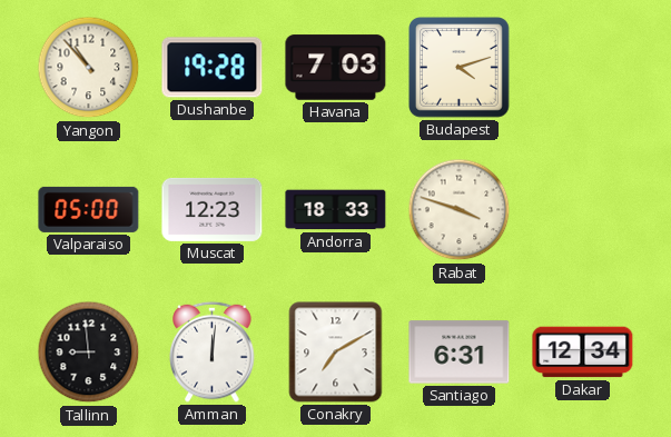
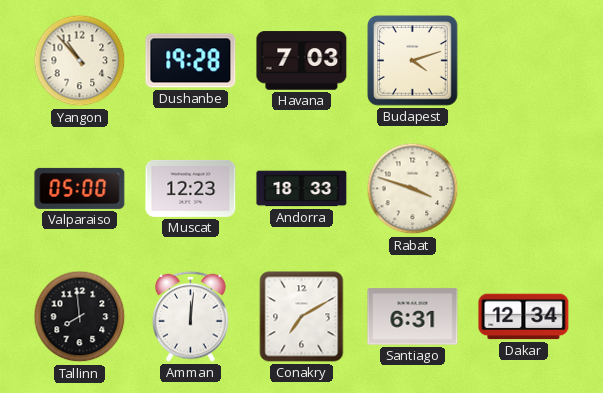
Tallinn: 8:59 -> 7:59 (80, 317)
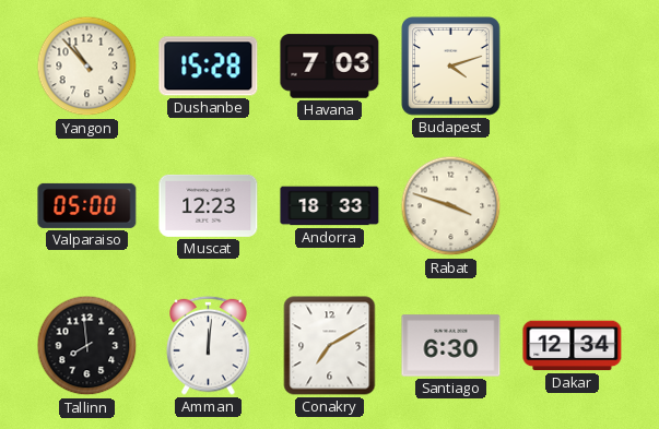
Dushanbe: 19:28 -> 15:28 (209, 67)
Santiago: 6:31 -> 6:30 (451, 346)
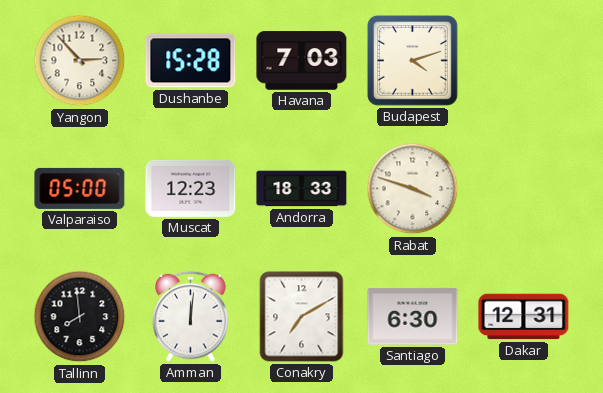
Yangon: 10:53 -> 2:53 (80, 61)
Dakar: 12:34 -> 12:31 (524, 317)
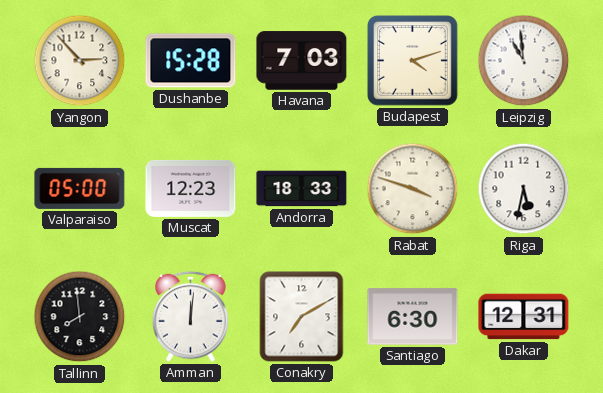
Leipzig: none -> 10:59 (524, 61)
Riga: none -> 5:32 (524, 189)
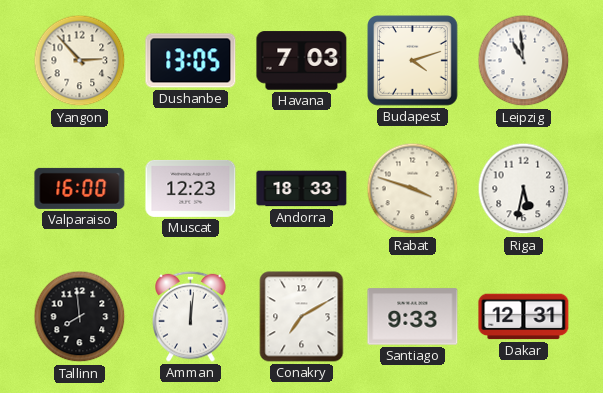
Dushanbe: 15:28 -> 13:05 (191, 61)
Valparaiso: 05:00 -> 16:00 (80, 188)
Santiago: 6:30 -> 9:33 (413, 317)
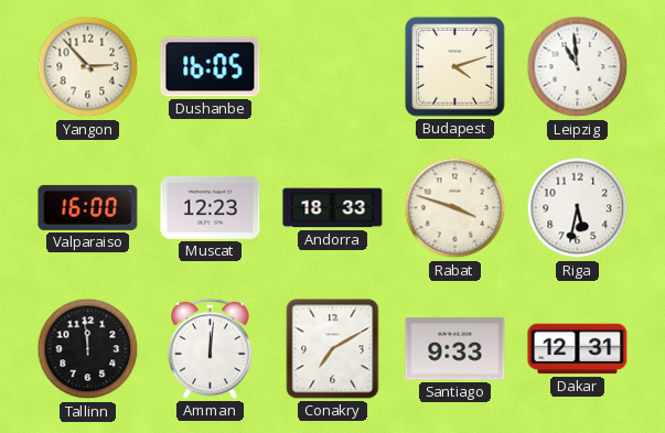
Dushanbe: 13:05 -> 16:05 (211, 67)
Havana: 7:03 -> none (302, 61)
Tallinn: 7:59 -> 11:59 (88, 349)
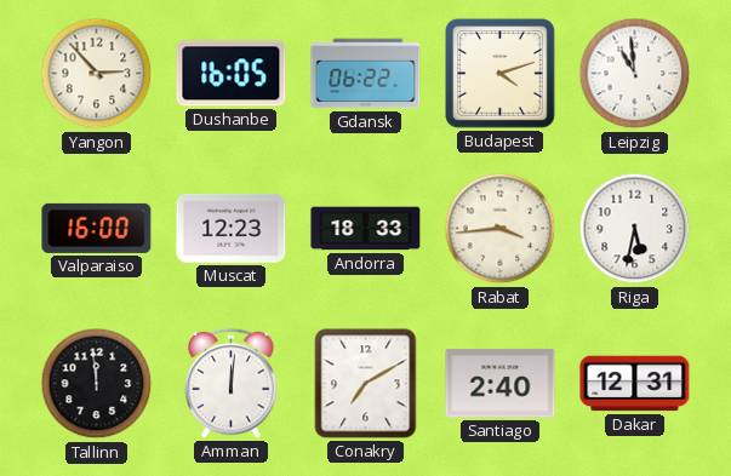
Gdansk: none -> 06:22 (366, 74)
Rabat: 3:48 -> 3:44 (501, 229)
Santiago: 9:33 -> 2:40 (501, 384)
